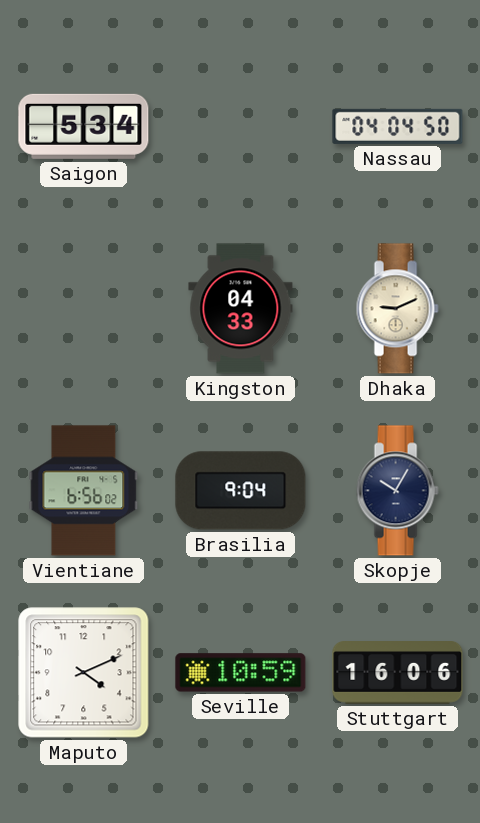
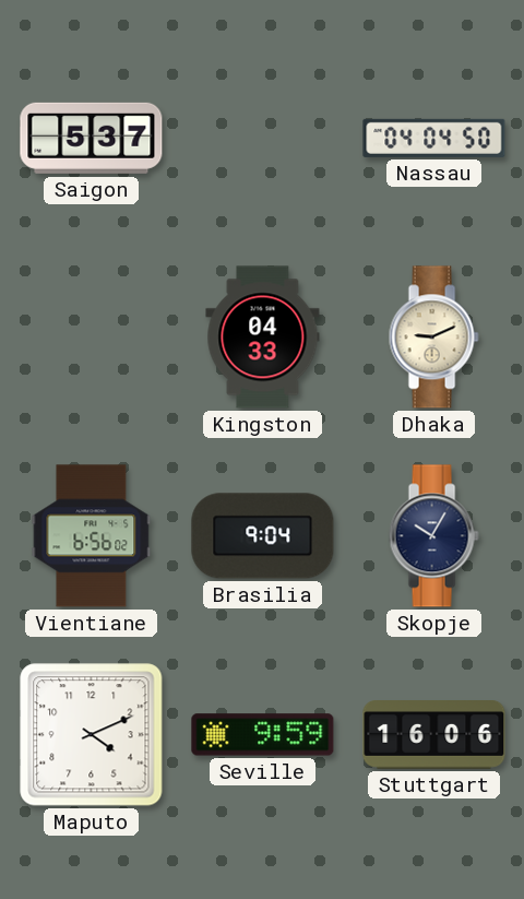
Saigon: 5:34 -> 5:37 (92, 138)
Seville: 10:59 -> 9:59 (263, 735)
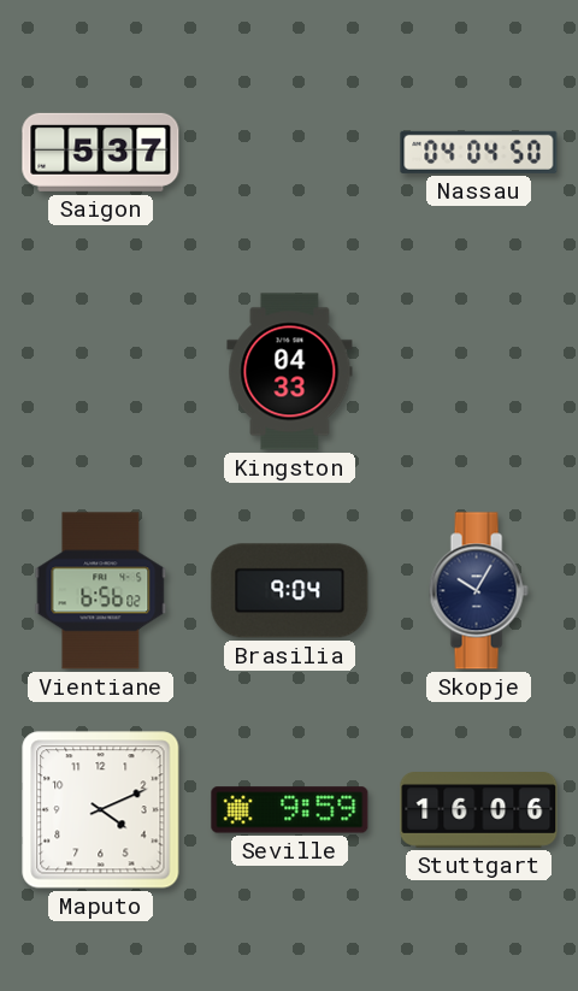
Dhaka: 9:11 -> none (433, 338)
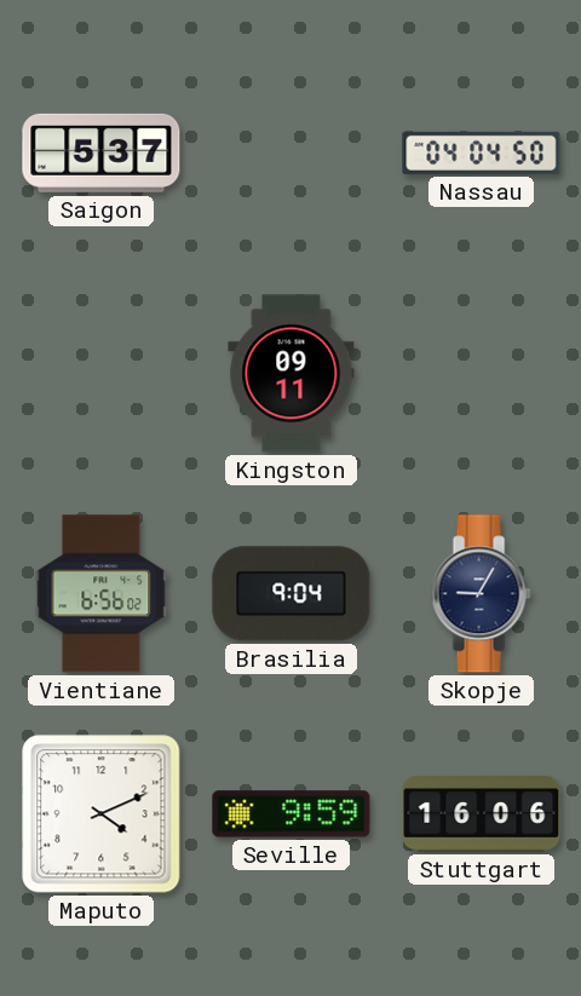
Kingston: 04:33 -> 09:11 (292, 374)
Skopje: 10:05 -> 9:05 (481, 594)
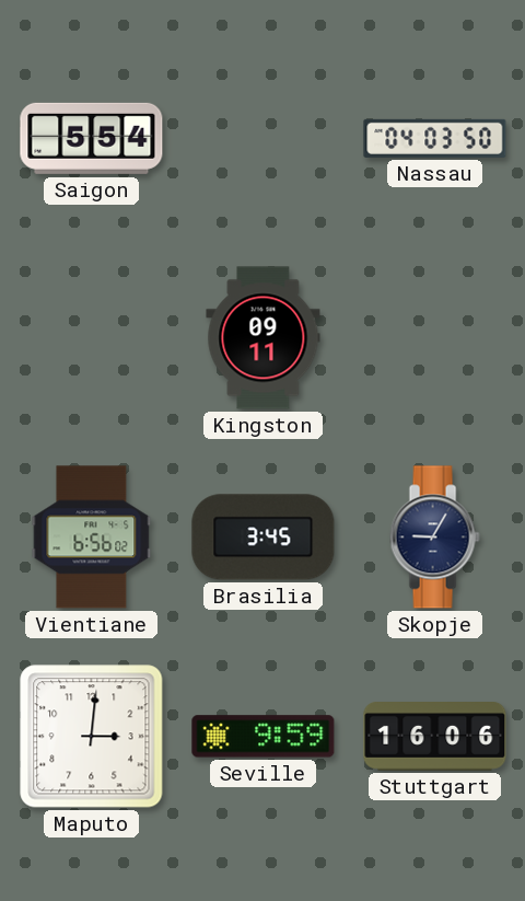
Saigon: 5:37 -> 5:54 (92, 138)
Nassau: 04:04 -> 04:03 (435, 138)
Brasilia: 9:04 -> 3:45 (264, 538)
Maputo: 4:11 -> 3:01 (92, 737)
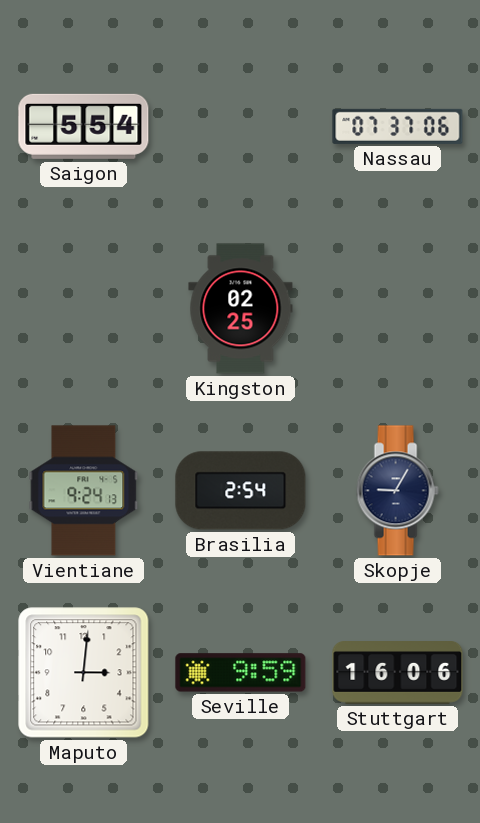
Nassau: 04:03 -> 07:37 (398, 126)
Kingston: 09:11 -> 02:25 (241, 309)
Vientiane: 6:56 -> 9:24 (84, 491)
Brasilia: 3:45 -> 2:54 (241, 491)
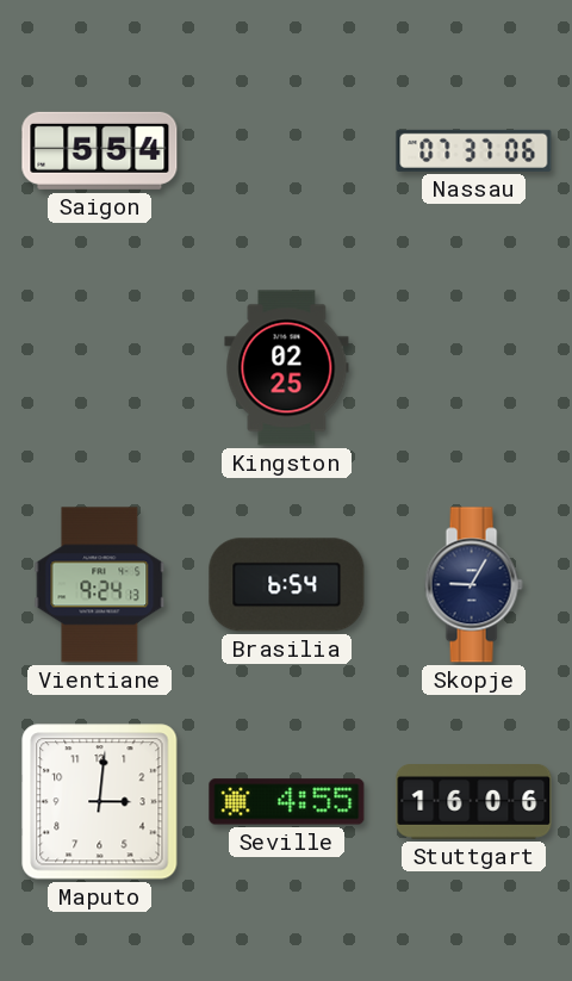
Brasilia: 2:54 -> 6:54 (287, 585)
Seville: 9:59 -> 4:55 (287, 802)
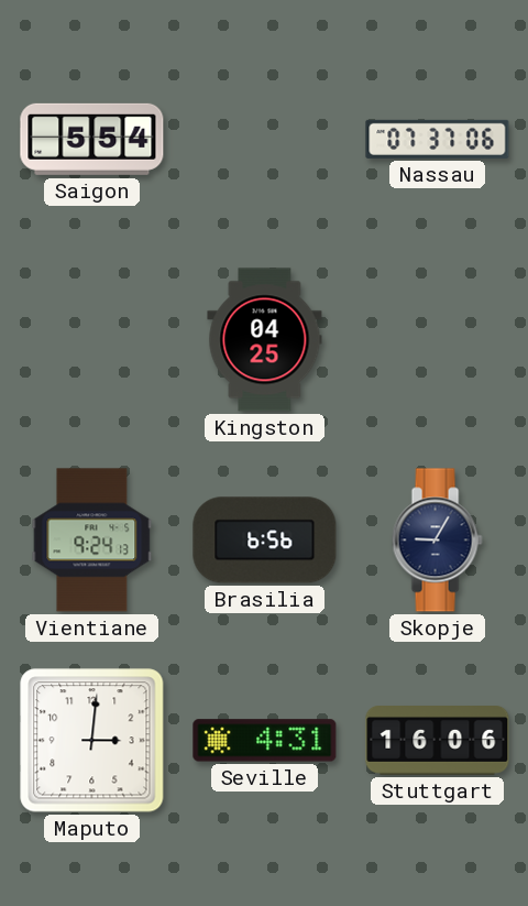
Kingston: 02:25 -> 04:25 (265, 340)
Brasilia: 6:54 -> 6:56 (265, 541)
Seville: 4:55 -> 4:31 (265, 741)
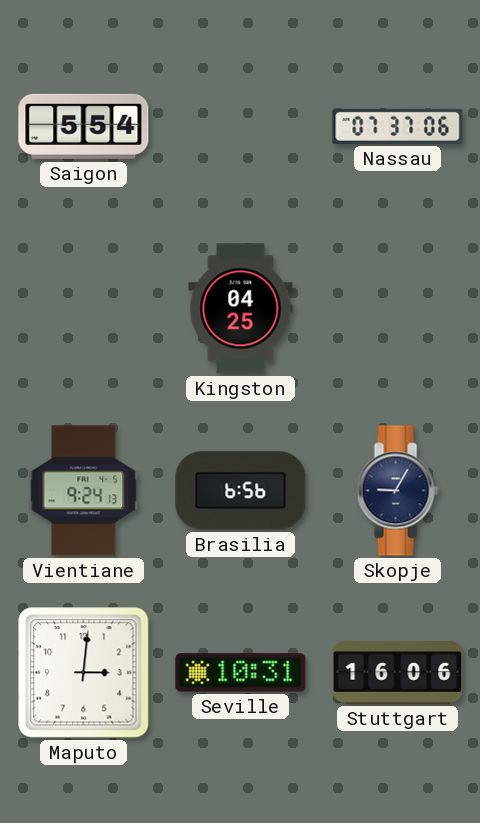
Seville: 4:31 -> 10:31 (241, 673)
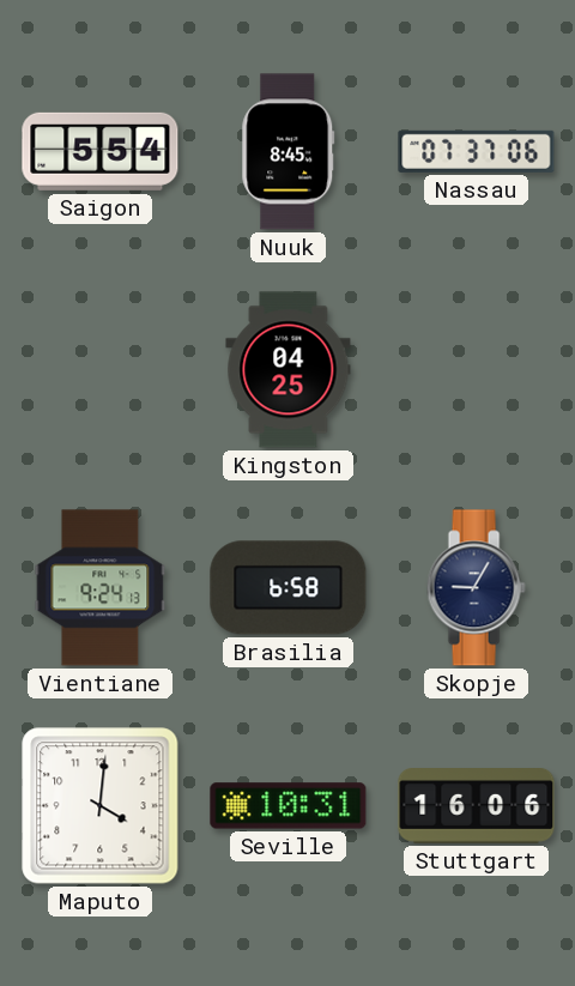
Nuuk: none -> 8:45 (289, 152)
Brasilia: 6:56 -> 6:58 (289, 588)
Maputo: 3:01 -> 4:01 (101, 806)
